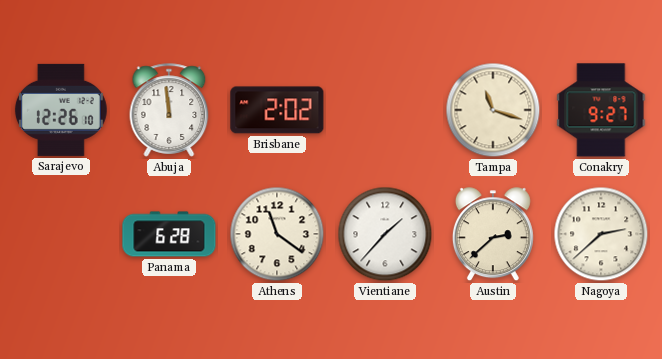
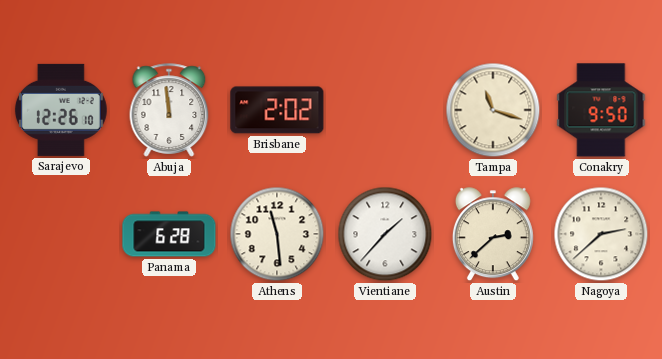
Conakry: 9:27 -> 9:50 (601, 110)
Athens: 11:21 -> 11:29 (277, 234)
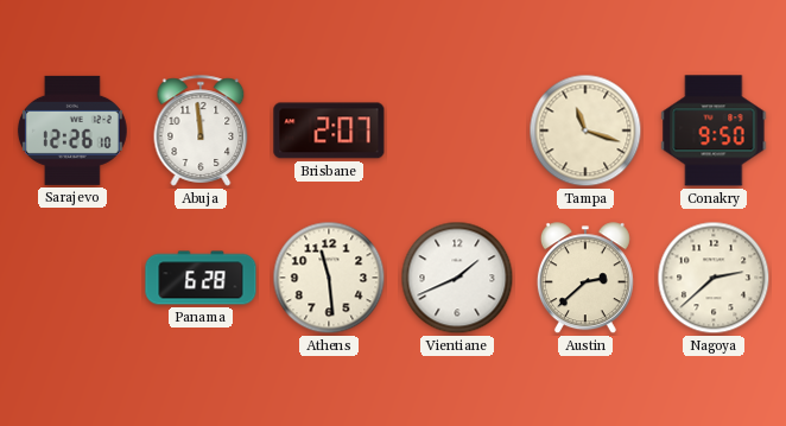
Brisbane: 2:02 -> 2:07 (329, 131)
Vientiane: 1:37 -> 1:41 (457, 278)
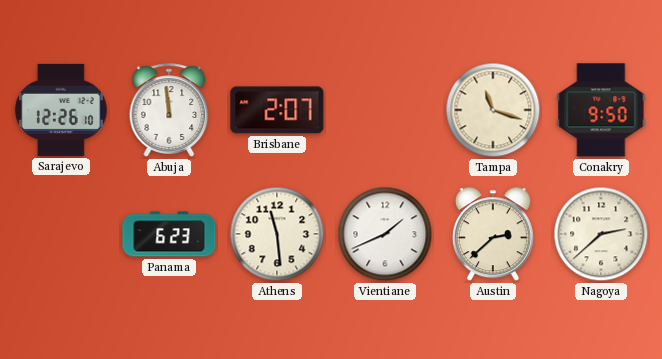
Panama: 6:28 -> 6:23 (169, 234)
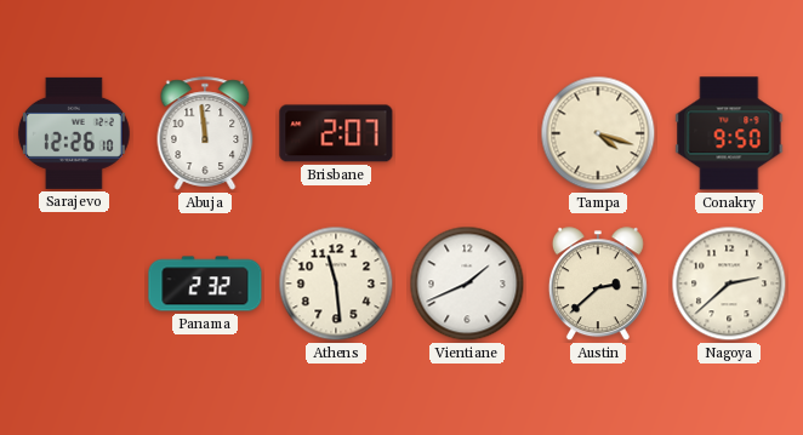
Tampa: 11:18 -> 4:18 (598, 133)
Panama: 6:23 -> 2:32 (205, 284)
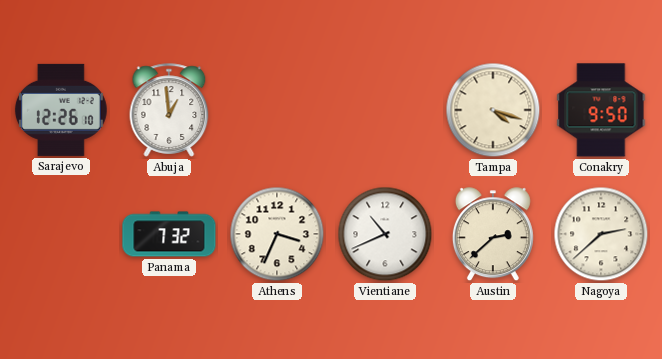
Abuja: 11:59 -> 12:59 (169, 110)
Brisbane: 2:07 -> none (336, 133)
Panama: 2:32 -> 7:32 (169, 234)
Athens: 11:29 -> 3:34 (277, 234)
Vientiane: 1:41 -> 10:41 (385, 234)
